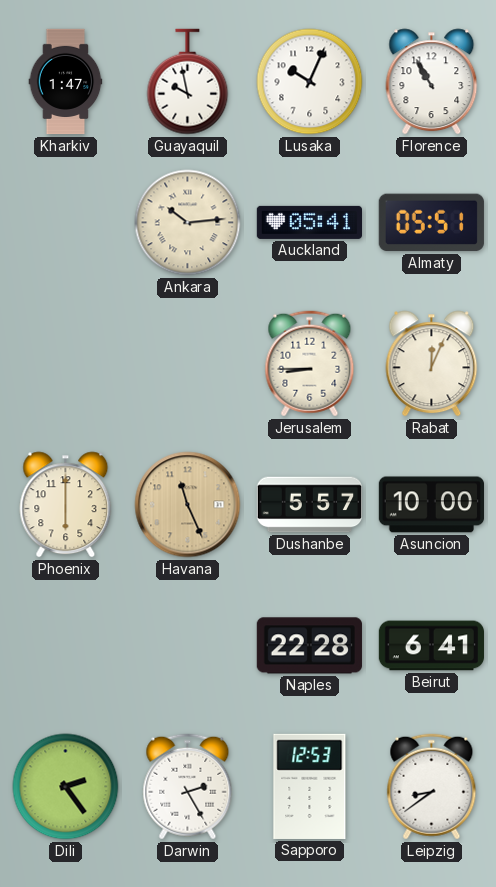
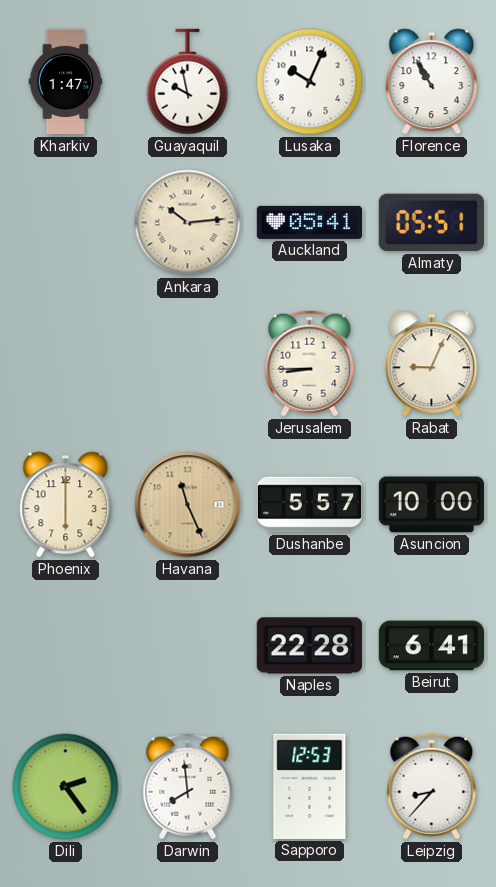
Rabat: 12:04 -> 9:04 (432, 364)
Darwin: 2:25 -> 7:59 (188, 787)
Leipzig: 8:39 -> 8:37 (432, 787)
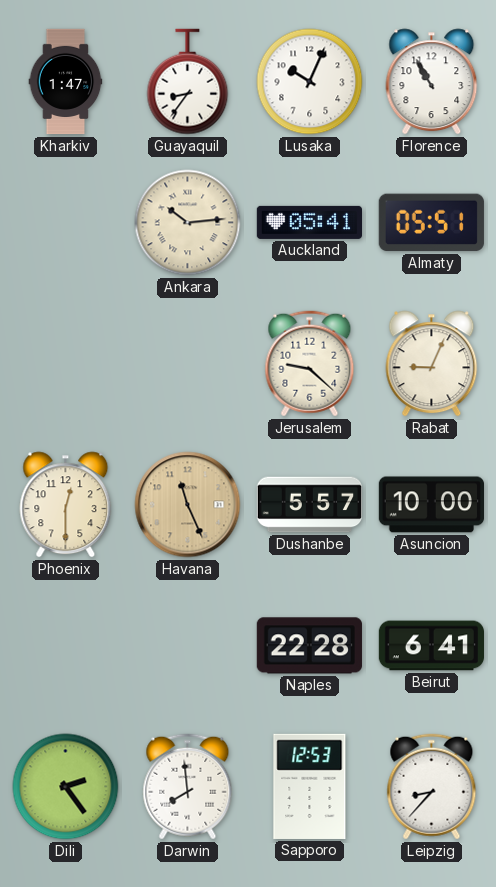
Guayaquil: 9:58 -> 8:36 (188, 82)
Jerusalem: 8:45 -> 9:22 (310, 364)
Phoenix: 6:00 -> 12:30 (66, 505)
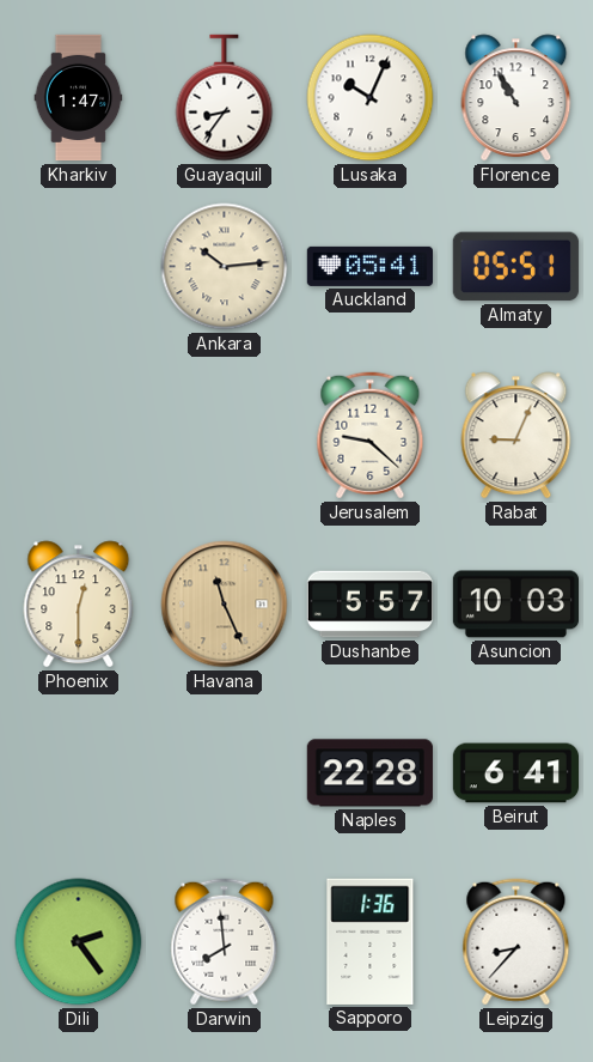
Asuncion: 10:00 -> 10:03 (515, 605)
Sapporo: 12:53 -> 1:36 (371, 941)
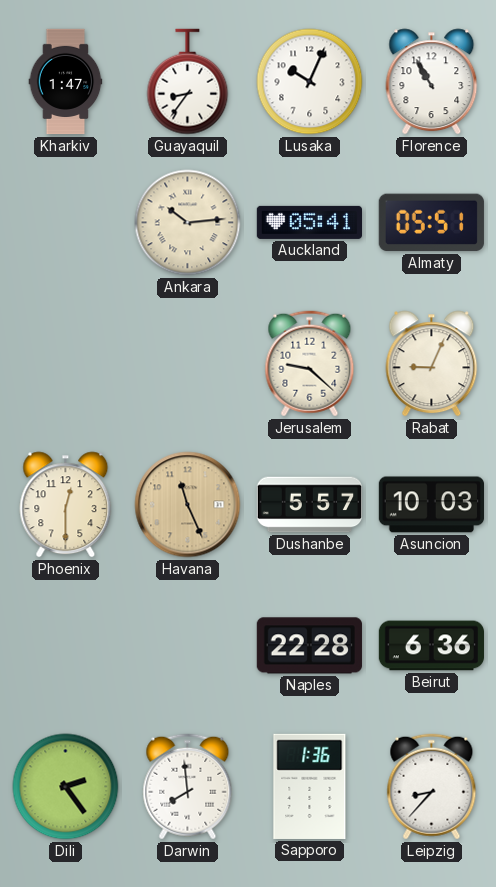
Beirut: 6:41 -> 6:36 (431, 646)
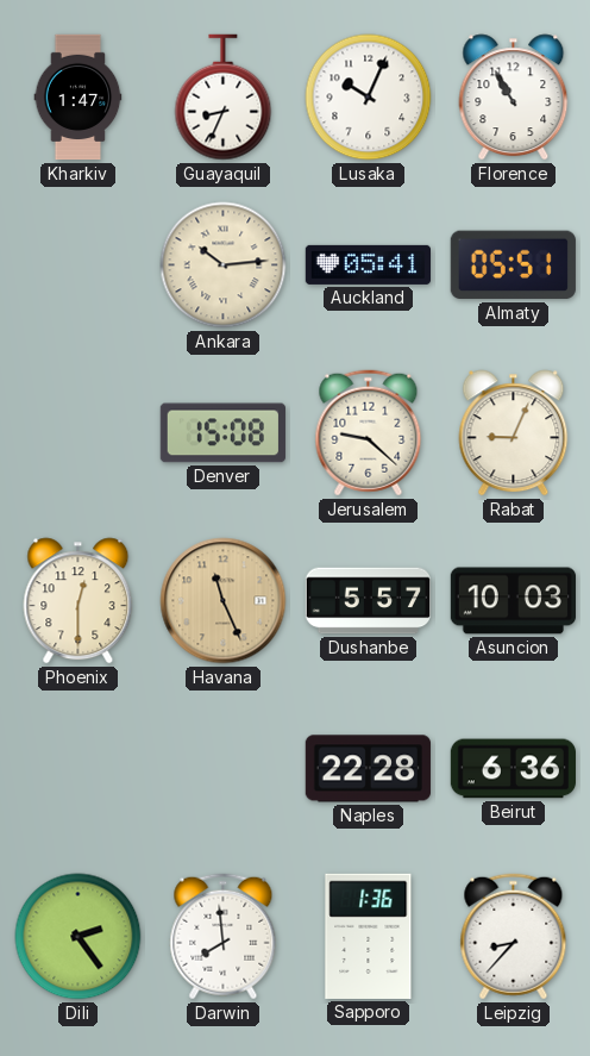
Guayaquil: 8:36 -> 8:34 (224, 98)
Denver: none -> 15:08 (222, 433)
